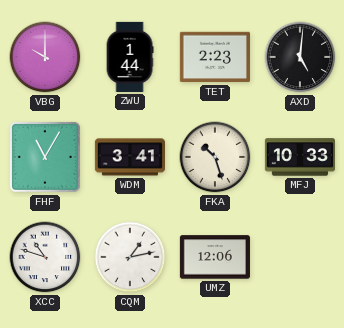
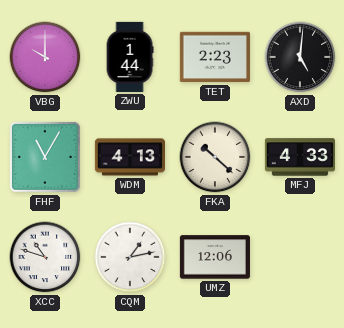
WDM: 3:41 -> 4:13 (129, 157)
FKA: 10:27 -> 10:22 (215, 157)
MFJ: 10:33 -> 4:33 (300, 157)
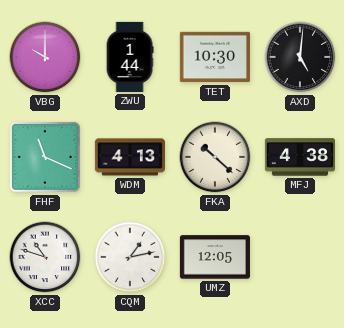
TET: 2:23 -> 10:30 (215, 57)
FHF: 11:05 -> 11:19 (45, 157)
MFJ: 4:33 -> 4:38 (300, 157)
UMZ: 12:06 -> 12:05 (215, 257)
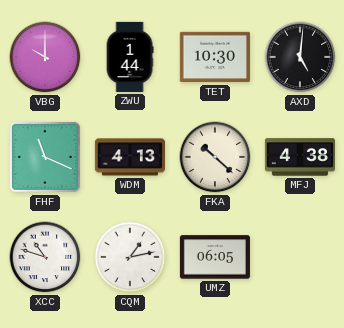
UMZ: 12:05 -> 06:05 (215, 257)
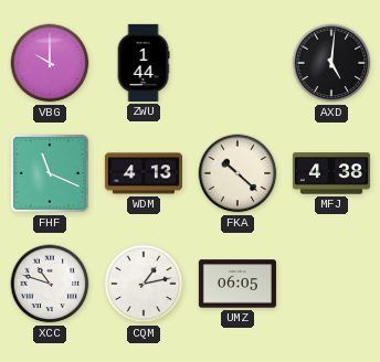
TET: 10:30 -> none (215, 57)
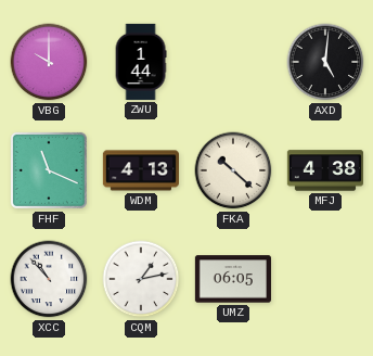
XCC: 10:48 -> 10:53 (49, 279)
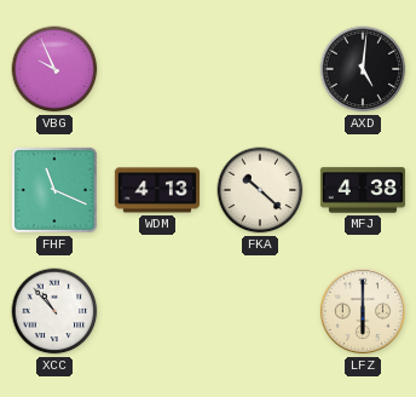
VBG: 10:00 -> 9:56 (54, 69)
ZWU: 1:44 -> none (141, 62)
CQM: 1:13 -> none (141, 279)
UMZ: 06:05 -> none (233, 279)
LFZ: none -> 6:00 (363, 311)
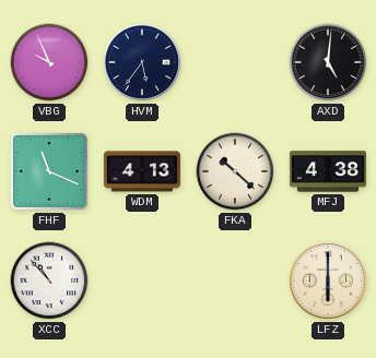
HVM: none -> 5:36 (142, 62)
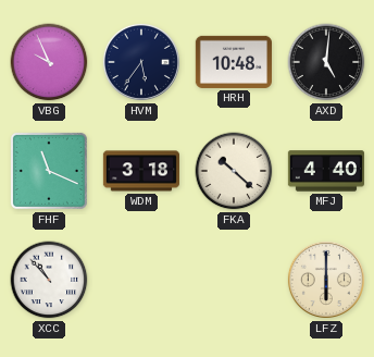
HRH: none -> 10:48 (234, 62)
WDM: 4:13 -> 3:18 (140, 171)
MFJ: 4:38 -> 4:40 (326, 171)
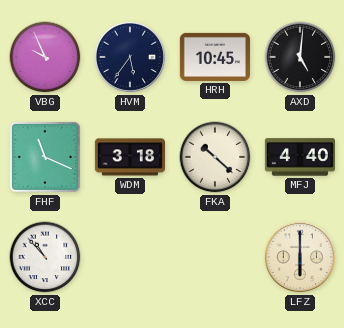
HRH: 10:48 -> 10:45 (215, 57)
